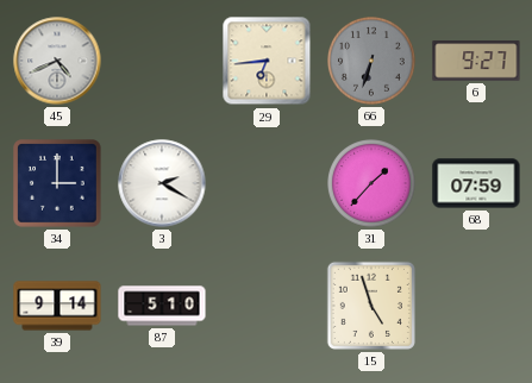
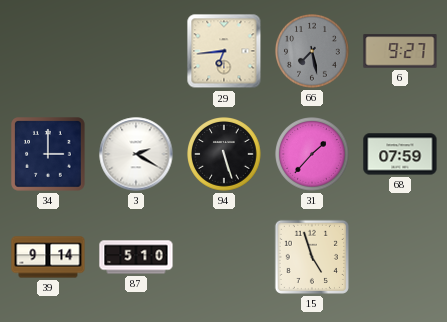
45: 4:41 -> none (57, 61)
66: 6:33 -> 7:28 (313, 52)
94: none -> 5:27 (225, 155)
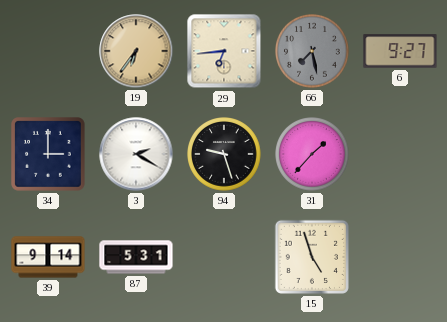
19: none -> 6:36 (136, 51)
94: 5:27 -> 9:27 (225, 155)
68: 07:59 -> none (400, 154)
87: 5:10 -> 5:31 (136, 257)
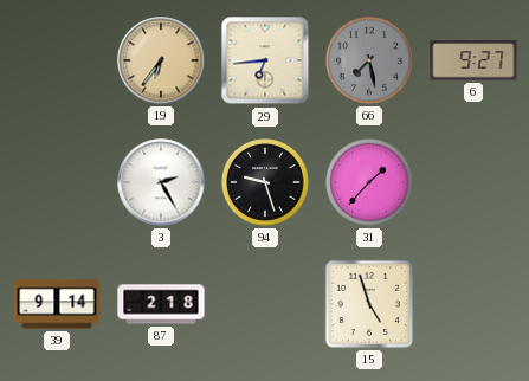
34: 3:00 -> none (48, 154)
3: 2:20 -> 2:25 (161, 182)
87: 5:31 -> 2:18 (161, 304)
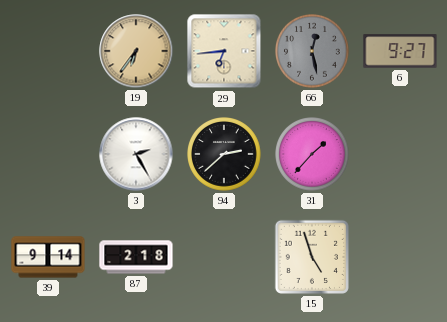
66: 7:28 -> 12:28 (313, 52)
94: 9:27 -> 2:38 (225, 155)
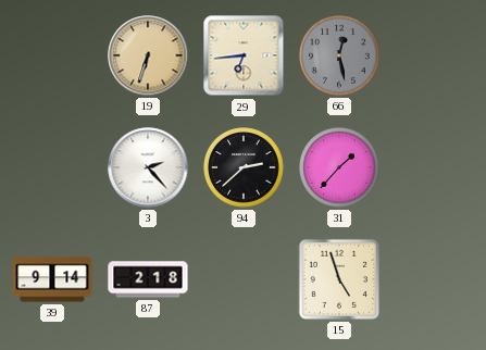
19: 6:36 -> 6:33 (148, 55)
6: 9:27 -> none (400, 51)
3: 2:25 -> 2:23 (148, 167)
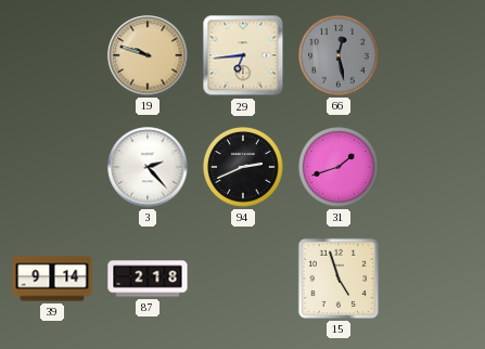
19: 6:33 -> 9:48 (148, 55)
94: 2:38 -> 2:41 (244, 168)
31: 1:37 -> 1:42 (340, 168)
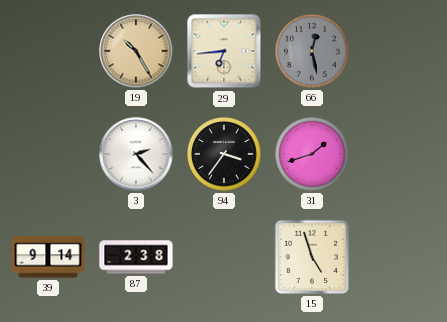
19: 9:48 -> 10:25 (136, 51)
94: 2:41 -> 3:36 (225, 155)
87: 2:18 -> 2:38 (136, 257)
